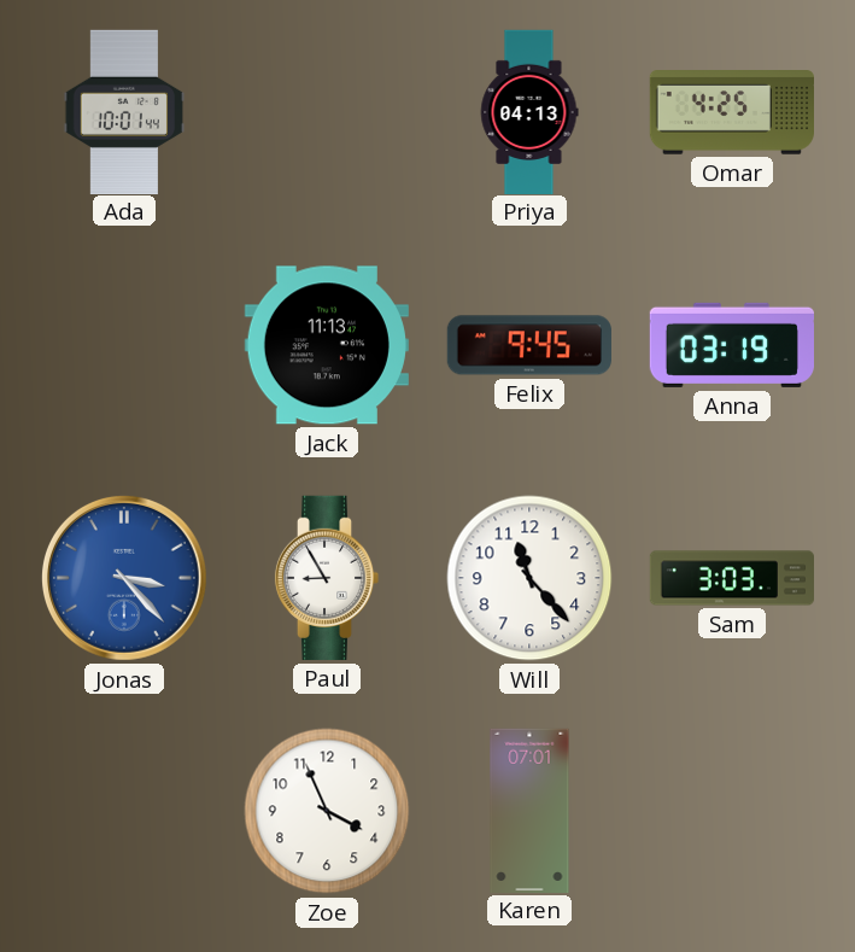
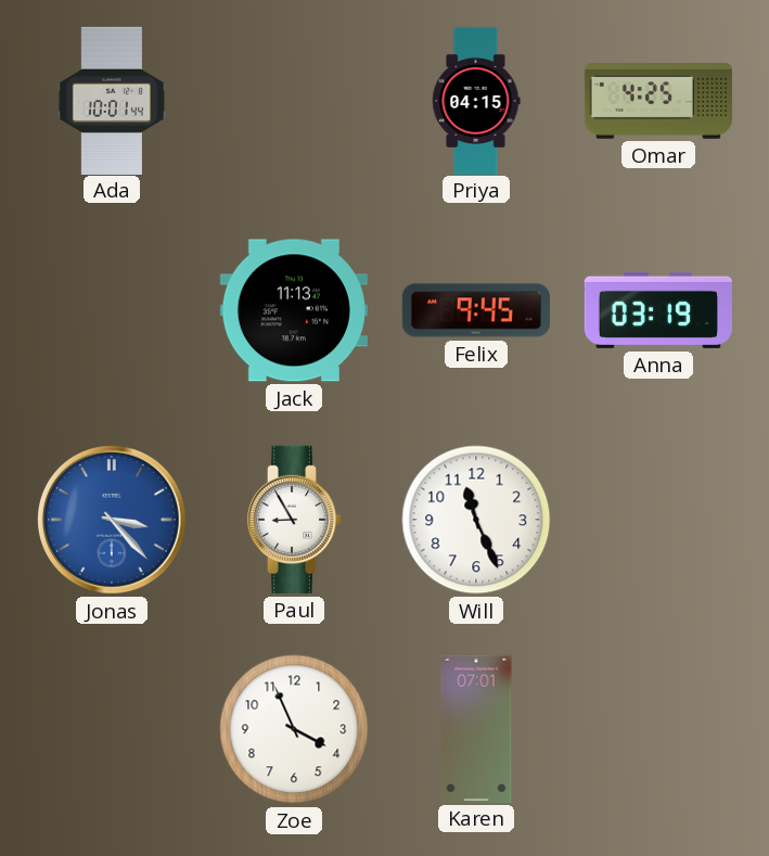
Priya: 04:13 -> 04:15 (476, 100)
Will: 11:23 -> 11:26 (476, 520)
Sam: 3:03 -> none (731, 578)
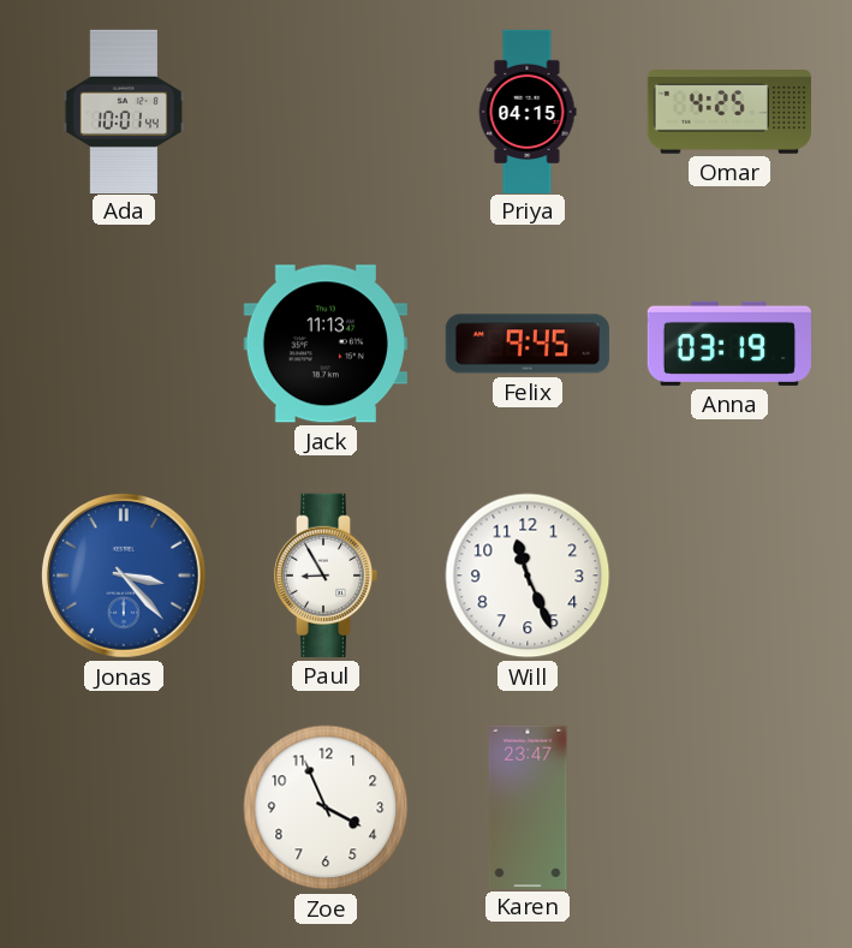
Karen: 07:01 -> 23:47 (528, 806)
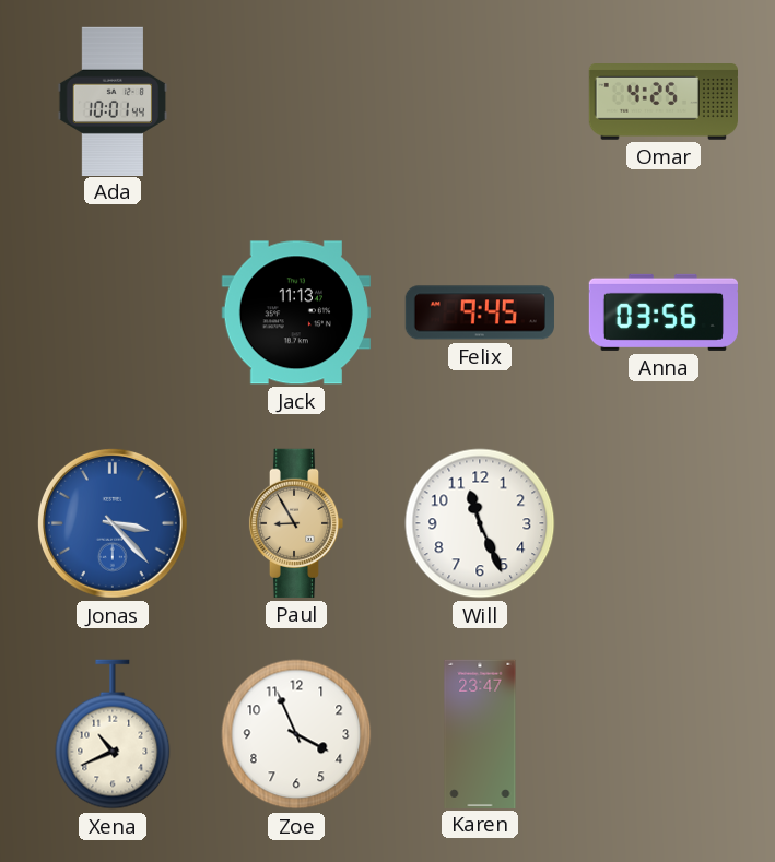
Priya: 04:15 -> none (528, 111)
Anna: 03:19 -> 03:56 (662, 312)
Paul dial: white -> champagne (296, 523)
Xena: none -> 10:41 (113, 734)
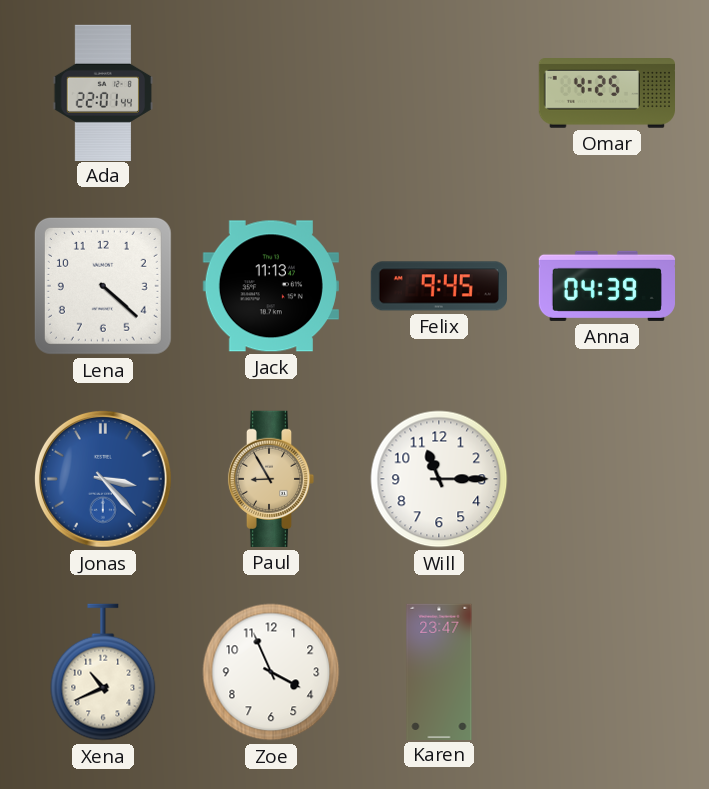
Ada: 10:01 -> 22:01 (103, 92)
Lena: none -> 4:22 (103, 286)
Anna: 03:56 -> 04:39 (606, 286)
Will: 11:26 -> 11:15 (439, 479)
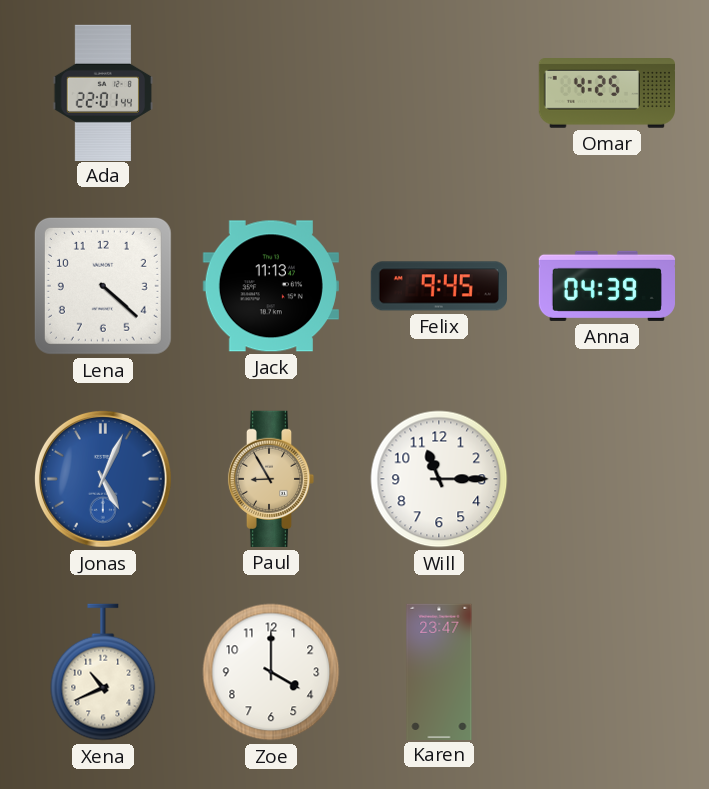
Jonas: 3:23 -> 5:04 (103, 479)
Zoe: 3:56 -> 4:00 (271, 672)
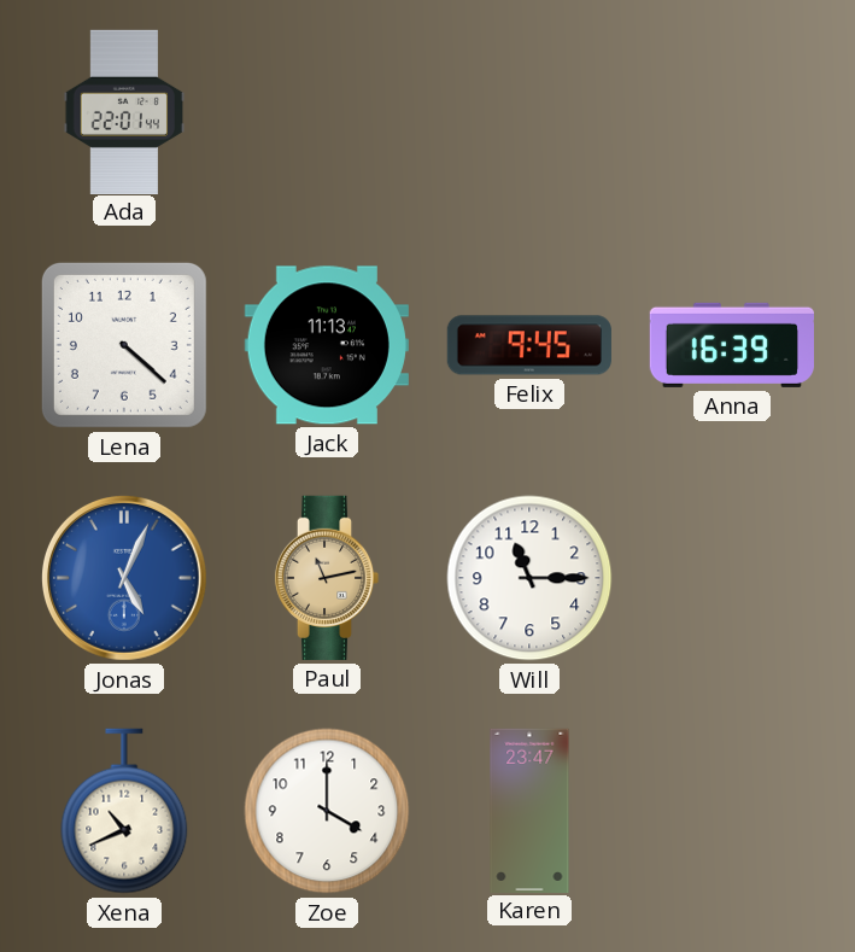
Omar: 4:25 -> none (606, 93)
Anna: 04:39 -> 16:39 (731, 345)
Paul: 8:55 -> 11:13 (327, 578)
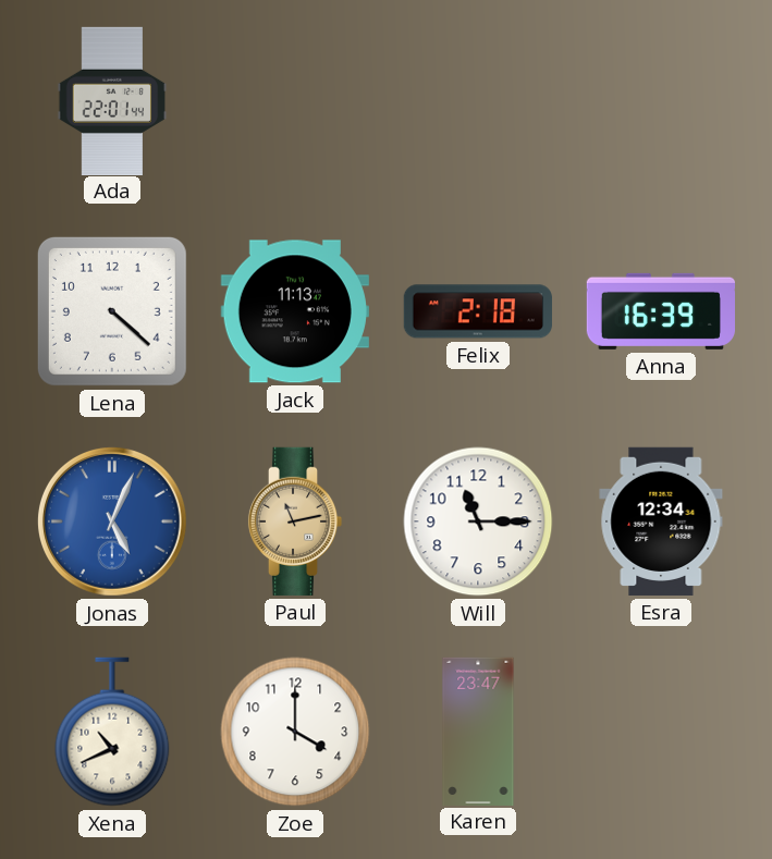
Felix: 9:45 -> 2:18 (478, 311)
Esra: none -> 12:34 (661, 521)
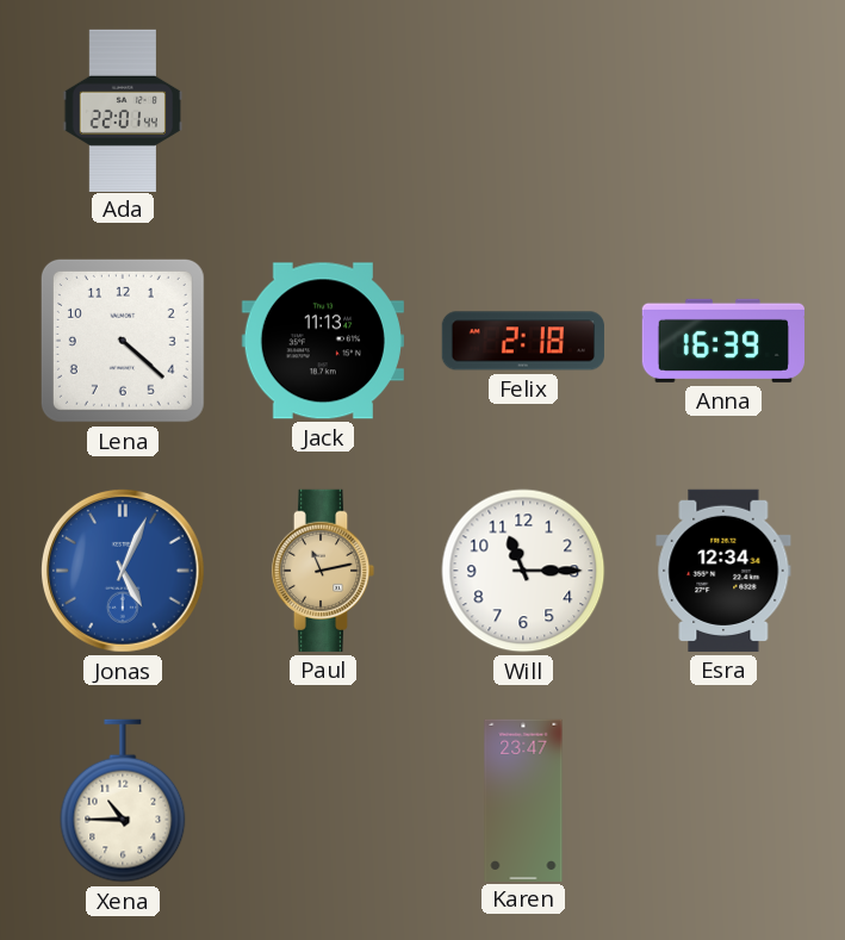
Xena: 10:41 -> 10:45 (123, 801)
Zoe: 4:00 -> none (295, 732)
